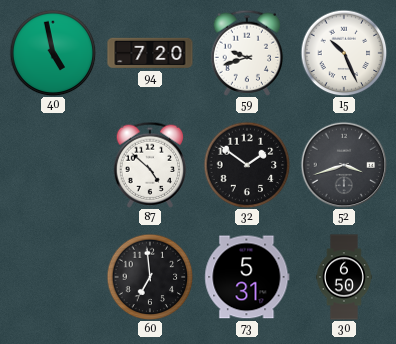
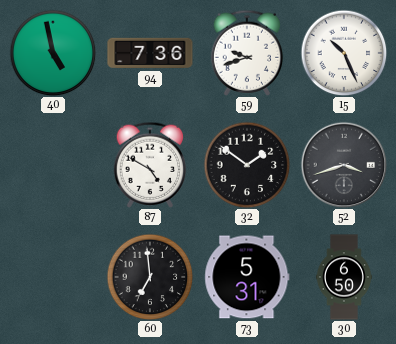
94: 7:20 -> 7:36 (150, 53)
87: 4:52 -> 4:50 (150, 165)
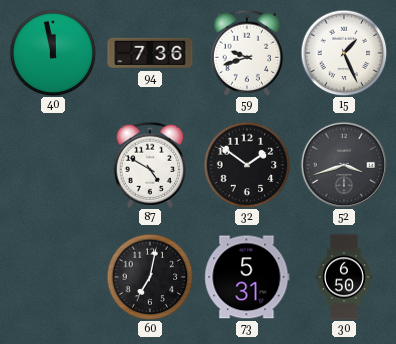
40: 4:58 -> 11:58 (53, 53)
15: 10:26 -> 1:26 (344, 53)
60: 6:59 -> 7:02 (150, 277)
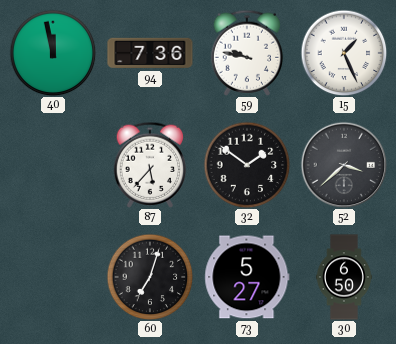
59: 9:42 -> 9:47 (247, 53)
87: 4:50 -> 5:37 (150, 165)
52: 3:42 -> 3:38 (344, 165)
60: 7:02 -> 7:03 (150, 277)
73: 5:31 -> 5:27 (247, 277)
